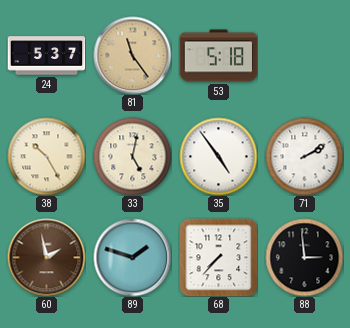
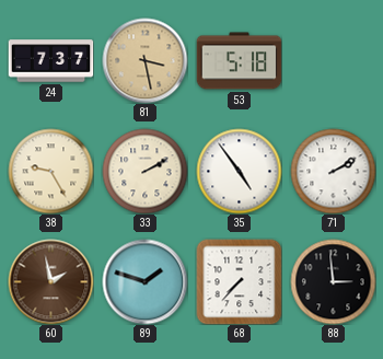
24: 5:37 -> 7:37 (50, 61)
81: 11:24 -> 3:28 (144, 60)
38: 10:25 -> 9:25 (50, 171)
33: 5:02 -> 2:10 (144, 171)
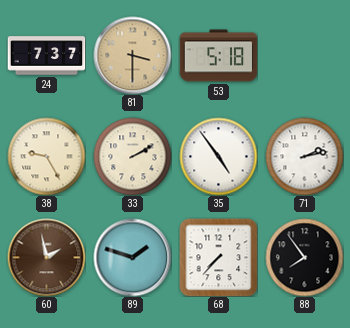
81: 3:28 -> 3:30 (132, 55)
71: 2:10 -> 2:13 (304, 156)
88: 2:59 -> 7:54 (304, 257)
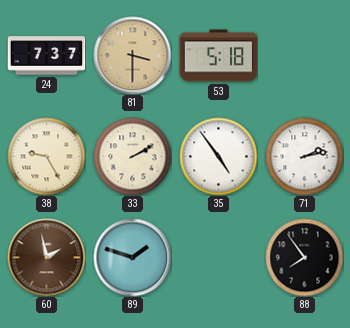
68: 7:37 -> none (218, 257)
